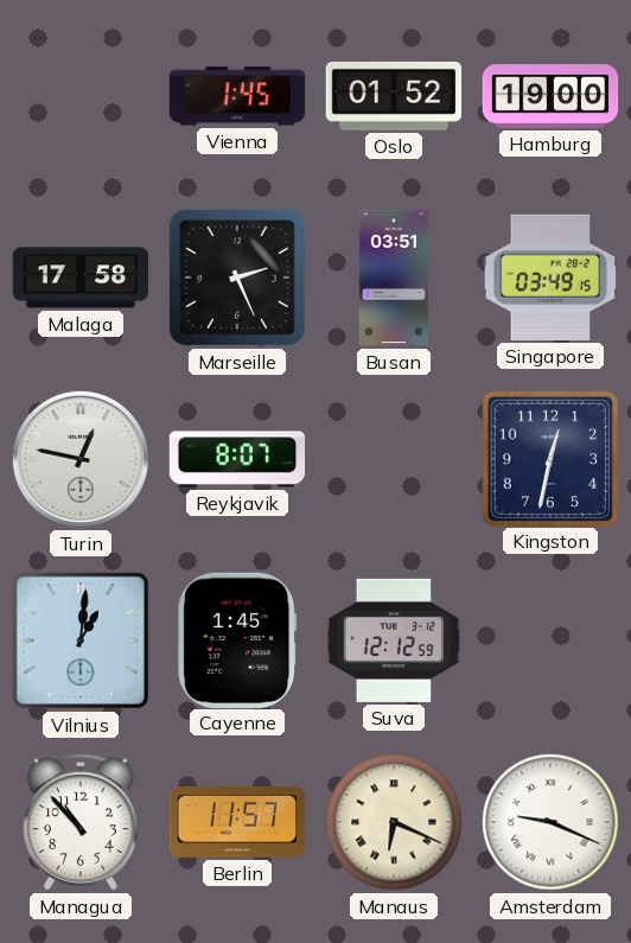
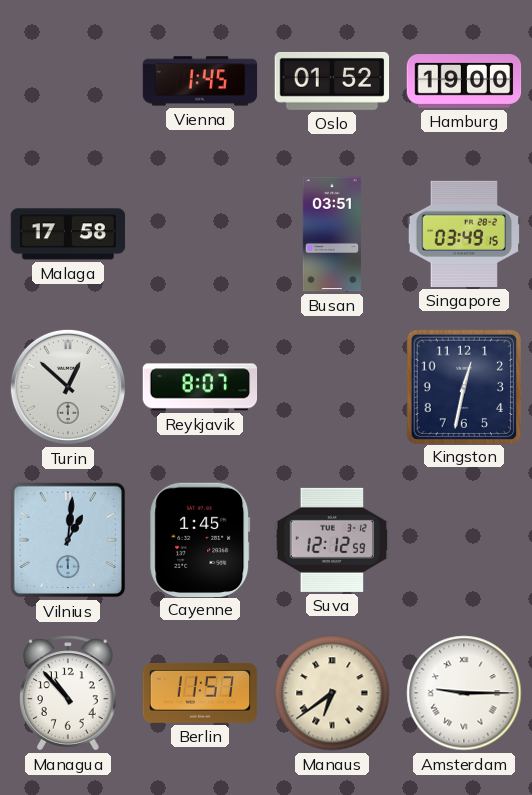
Marseille: 2:26 -> none (237, 278)
Turin: 12:47 -> 12:52 (68, 387)
Manaus: 6:19 -> 6:39 (332, 693)
Amsterdam: 9:19 -> 9:15 (464, 693)
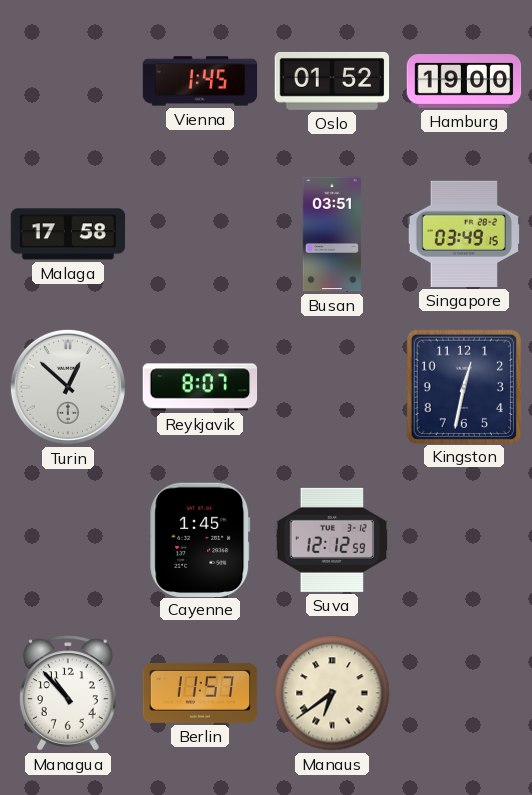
Vilnius: 1:01 -> none (68, 540)
Amsterdam: 9:15 -> none (464, 693)
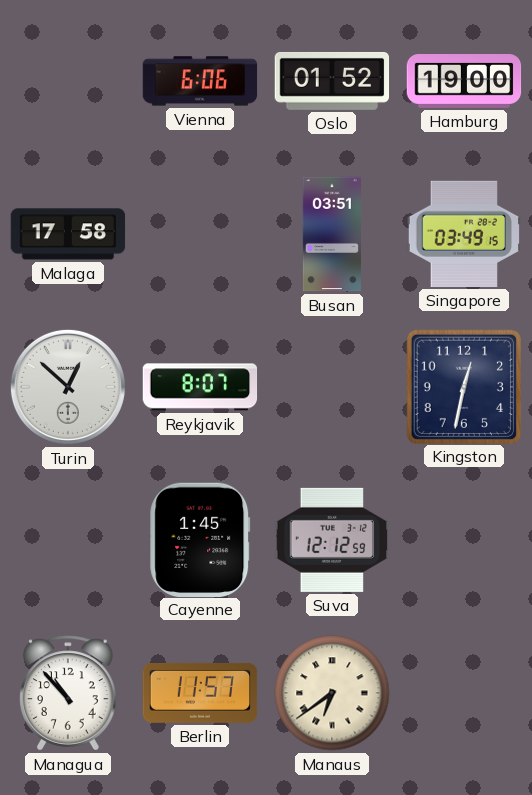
Vienna: 1:45 -> 6:06 (200, 81)
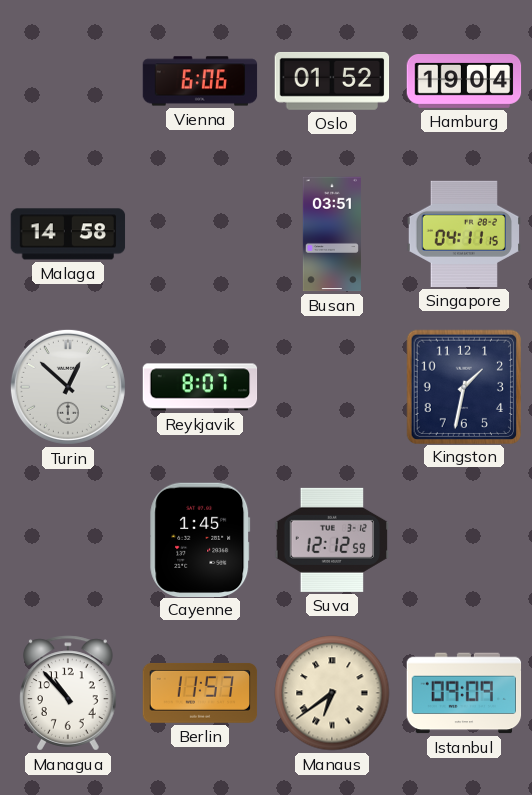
Hamburg: 19:00 -> 19:04 (464, 82)
Malaga: 17:58 -> 14:58 (68, 234)
Singapore: 03:49 -> 04:11 (464, 234)
Kingston: 12:32 -> 1:32 (463, 386)
Istanbul: none -> 09:09 (464, 693)
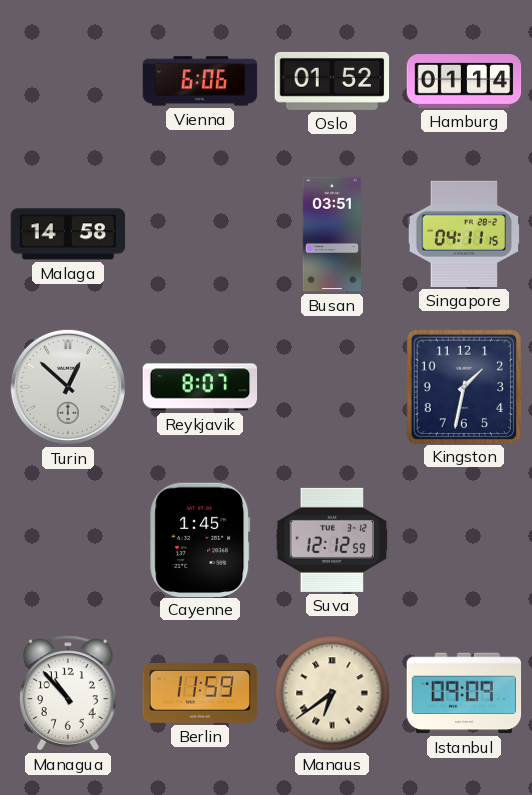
Hamburg: 19:04 -> 01:14 (464, 82)
Berlin: 11:57 -> 11:59 (200, 693)
